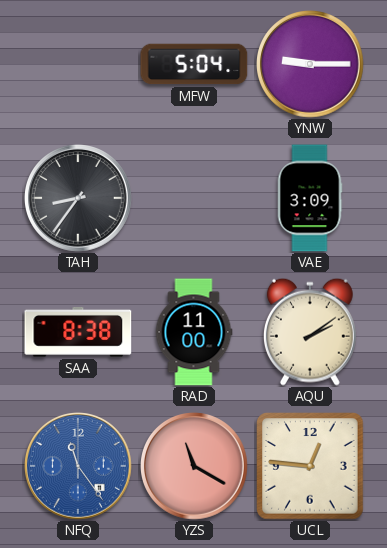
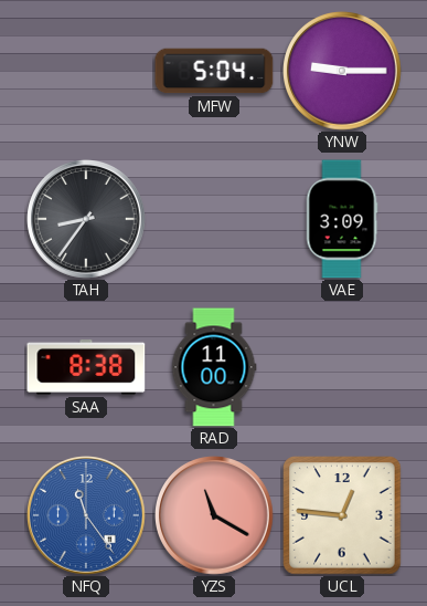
AQU: 2:09 -> none (310, 332)
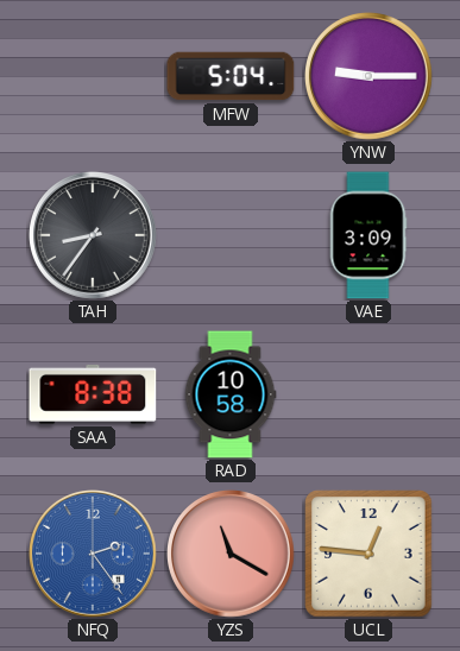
RAD: 11:00 -> 10:58 (231, 394)
NFQ: 11:24 -> 2:24 (94, 555)
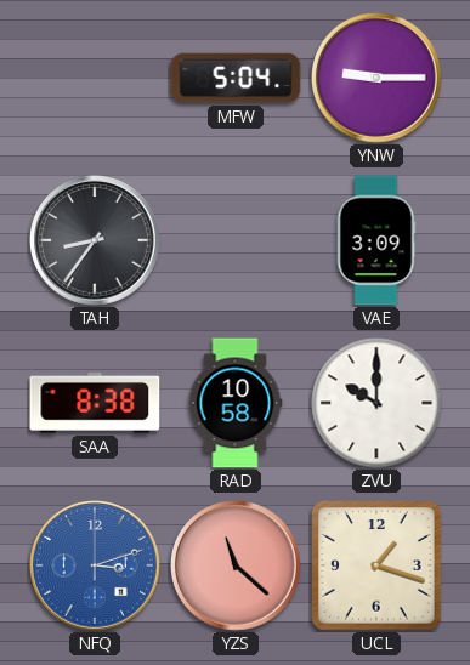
ZVU: none -> 10:00 (376, 403)
NFQ: 2:24 -> 3:12 (96, 567)
YZS: 11:20 -> 11:22 (237, 567)
UCL: 12:46 -> 1:18 (376, 565)
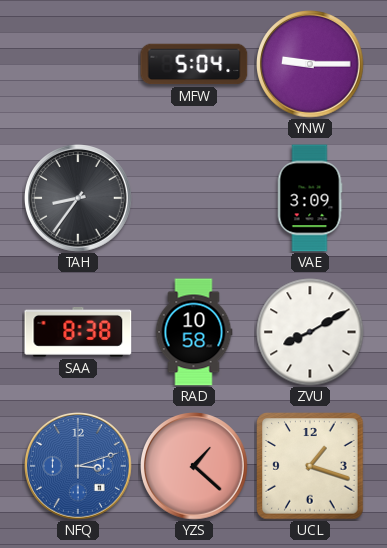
ZVU: 10:00 -> 8:10 (310, 332)
YZS: 11:22 -> 1:22 (195, 467)
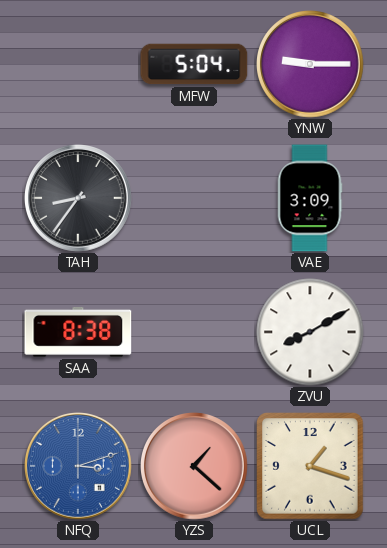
RAD: 10:58 -> none (194, 332)
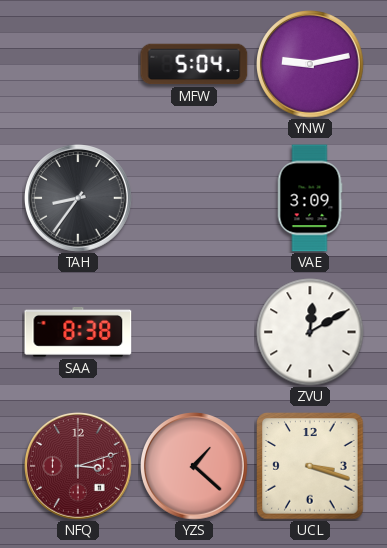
YNW: 9:15 -> 9:13 (311, 65)
ZVU: 8:10 -> 12:10 (310, 332)
NFQ dial: blue -> burgundy (79, 467)
UCL: 1:18 -> 3:18 (310, 466)
